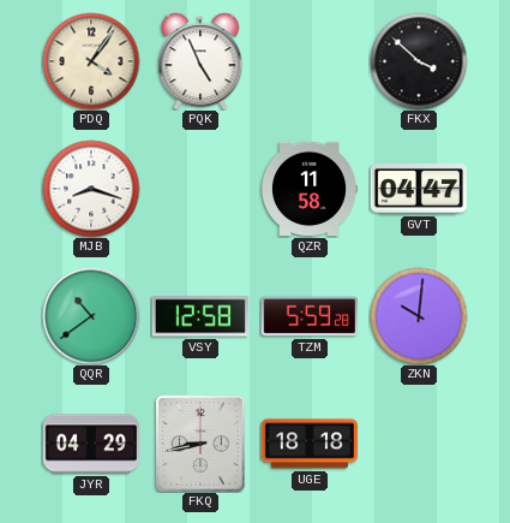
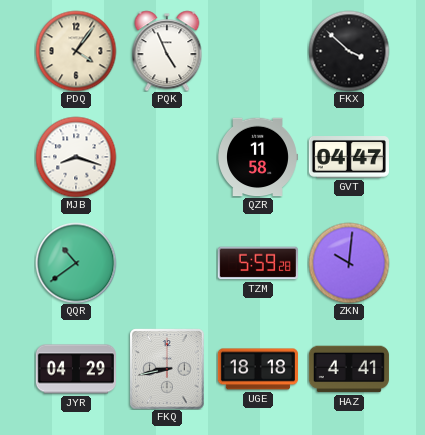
VSY: 12:58 -> none (200, 316)
HAZ: none -> 4:41 (349, 369)
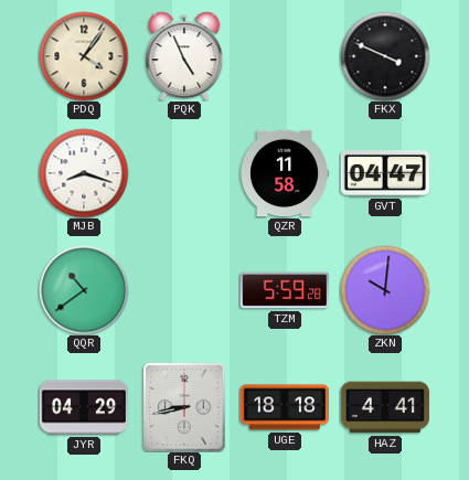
FKX: 3:52 -> 3:49 (385, 56)
